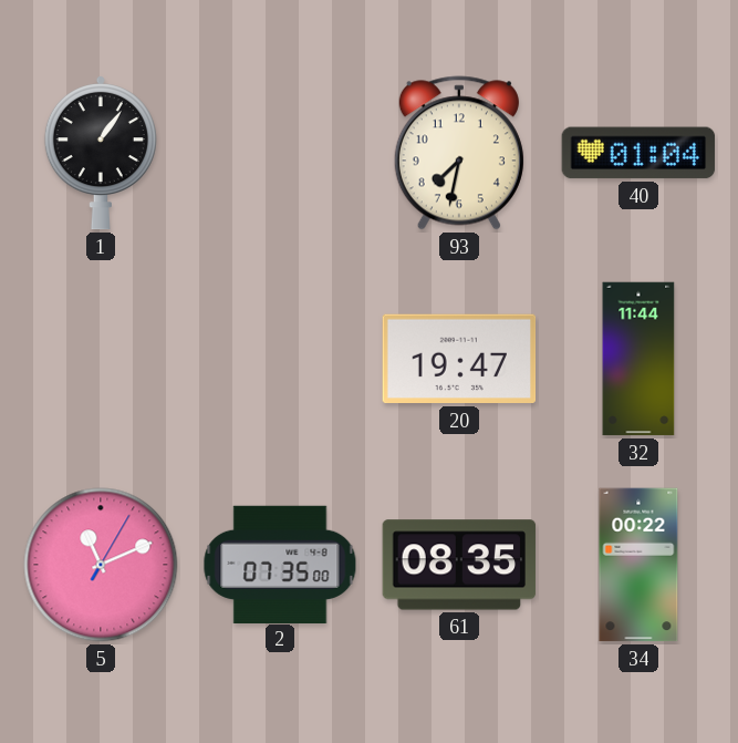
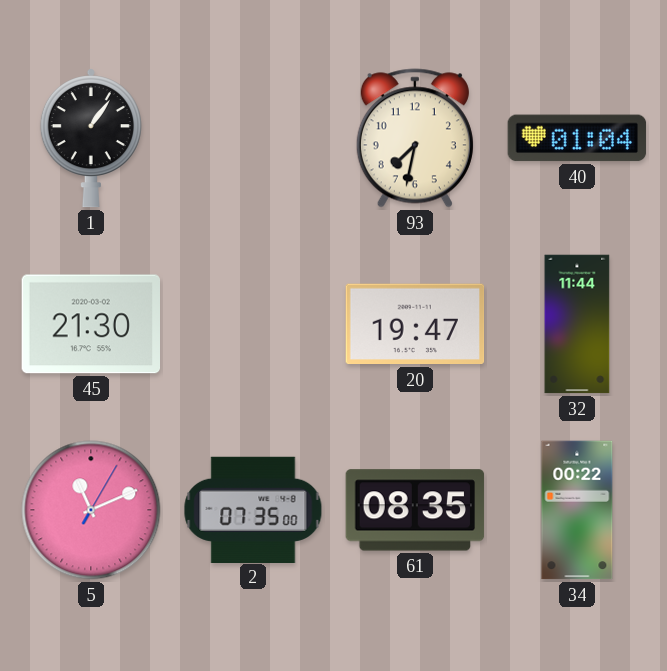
45: none -> 21:30 (91, 324)
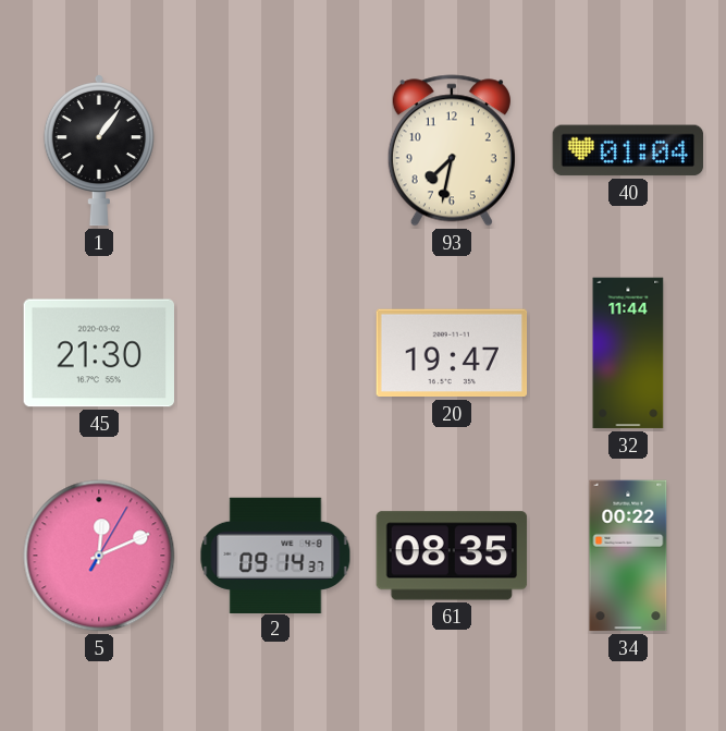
5: 11:11 -> 12:11 (99, 556)
2: 07:35 -> 09:14 (275, 555)
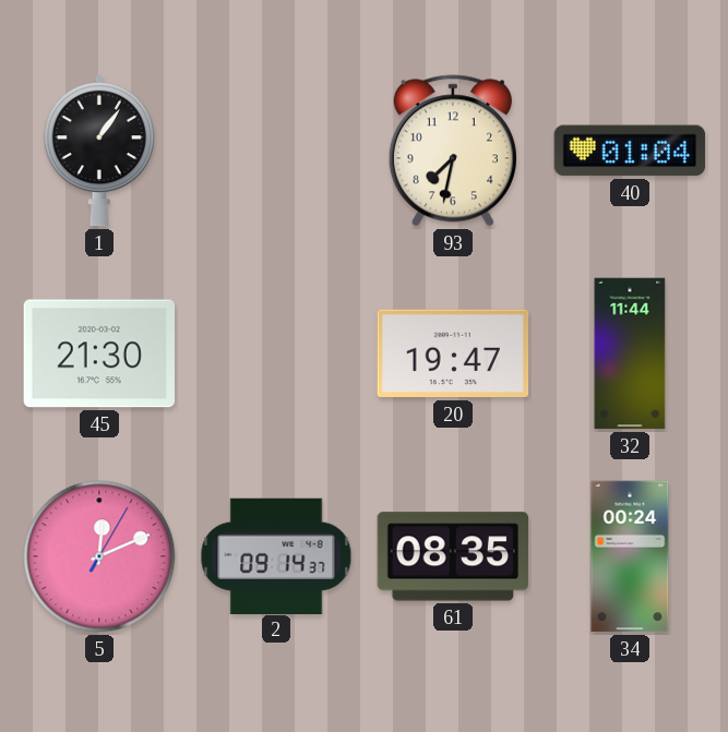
34: 00:22 -> 00:24 (630, 556)
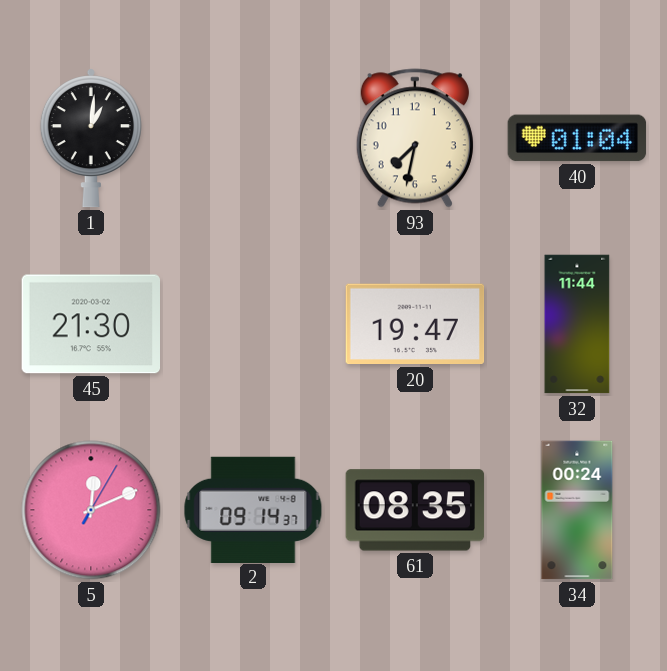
1: 1:06 -> 1:01 (91, 138)
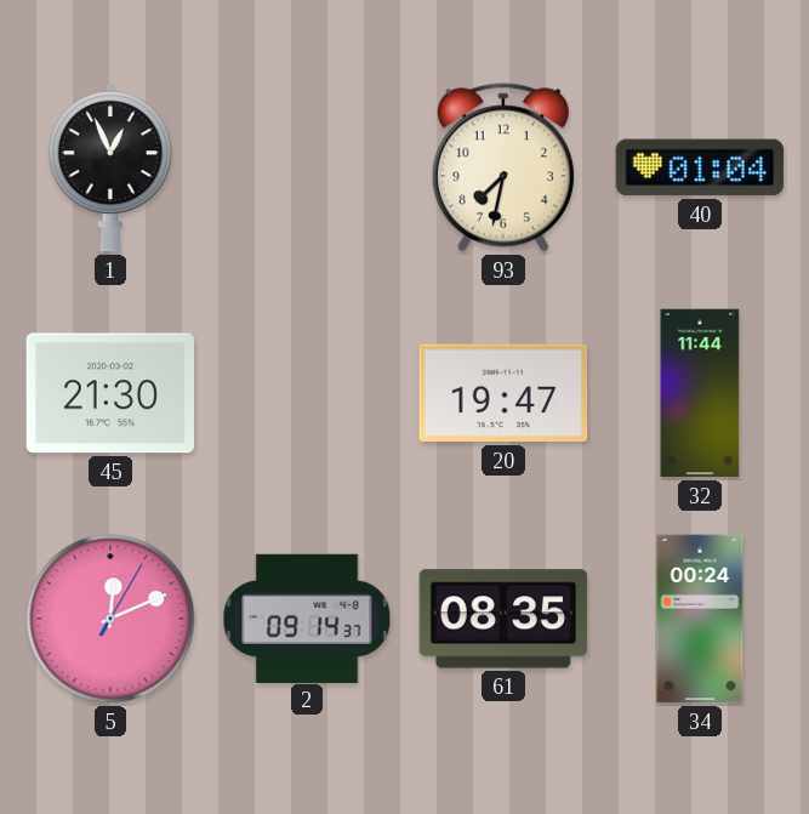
1: 1:01 -> 12:56 (110, 167)
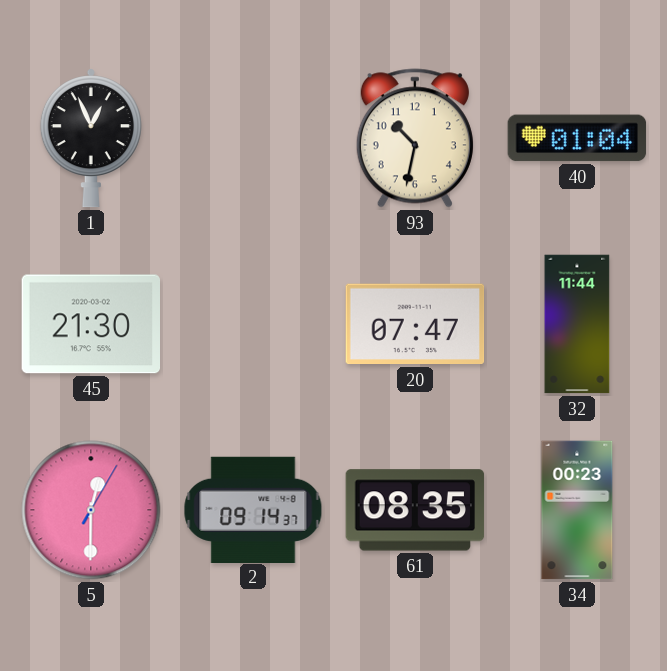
93: 7:32 -> 10:32 (415, 138)
20: 19:47 -> 07:47 (415, 324)
5: 12:11 -> 12:30 (91, 510)
34: 00:24 -> 00:23 (577, 510)
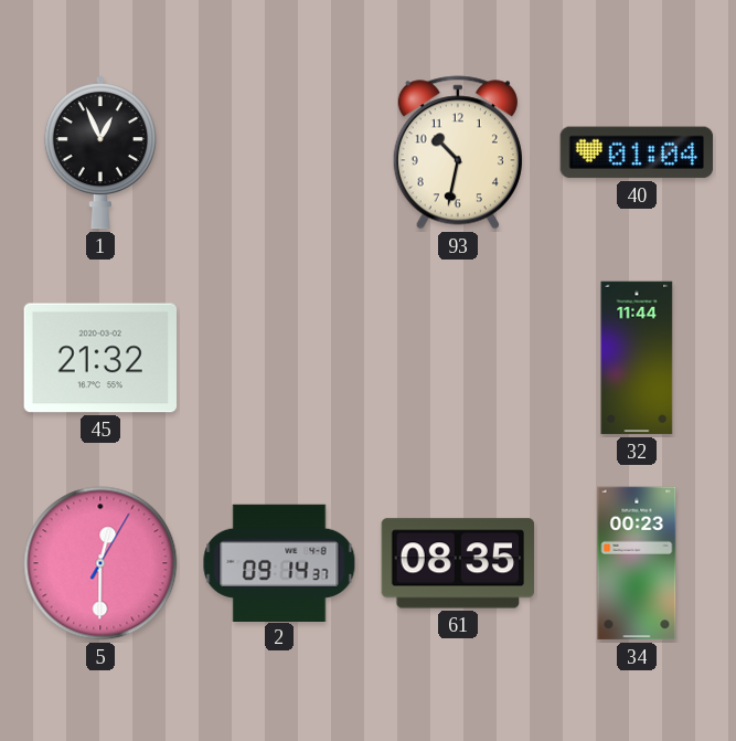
45: 21:30 -> 21:32 (100, 358)
20: 07:47 -> none (415, 324)
